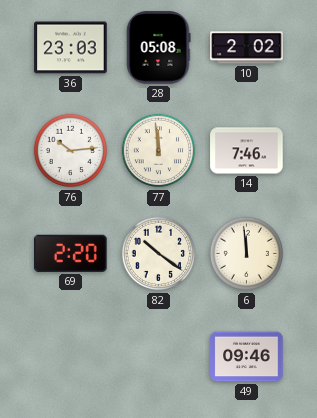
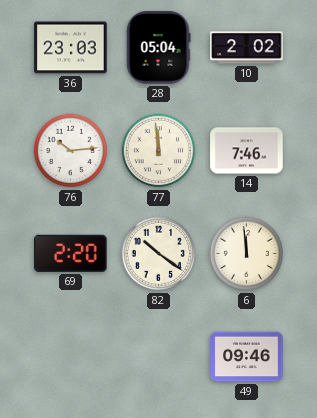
28: 05:08 -> 05:04 (159, 48)
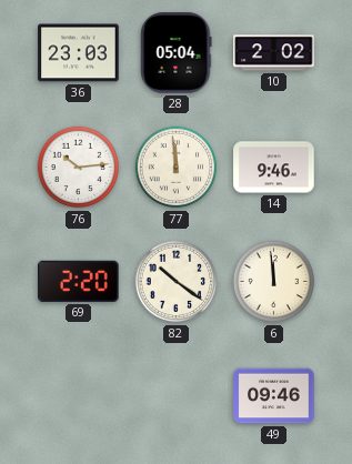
14: 7:46 -> 9:46 (274, 168)
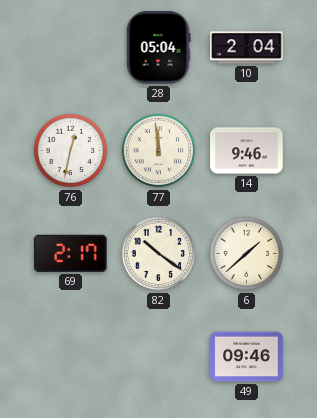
36: 23:03 -> none (79, 53)
10: 2:02 -> 2:04 (247, 48)
76: 10:14 -> 12:32 (71, 151)
69: 2:20 -> 2:17 (71, 253)
6: 11:59 -> 1:38 (247, 254)
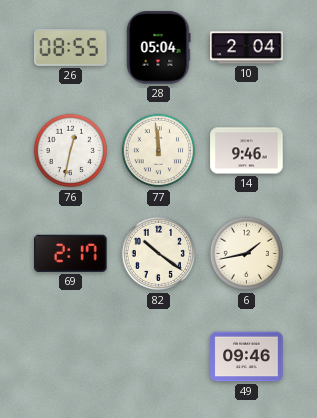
26: none -> 08:55 (71, 48)
6: 1:38 -> 1:43 (247, 254)
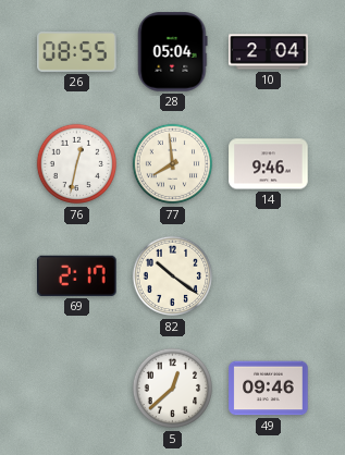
77: 11:59 -> 7:59 (173, 164)
6: 1:43 -> none (247, 254)
5: none -> 12:38 (173, 389)
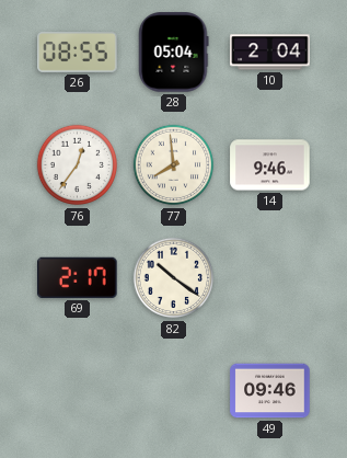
76: 12:32 -> 12:36 (78, 165)
5: 12:38 -> none (173, 389)
